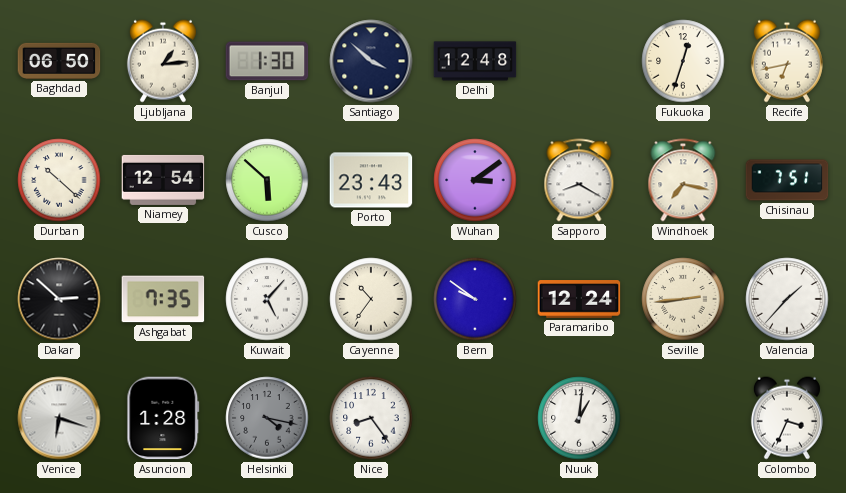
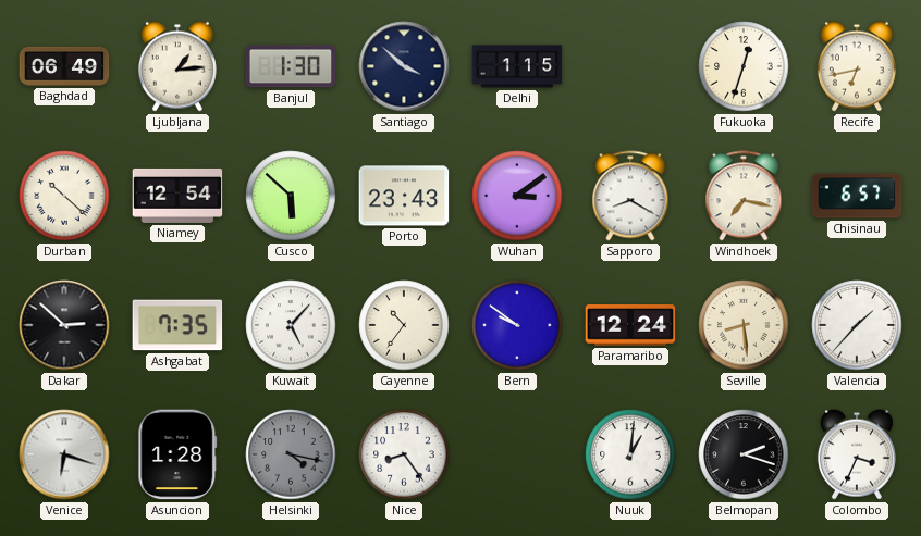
Baghdad: 06:50 -> 06:49 (64, 66)
Delhi: 12:48 -> 1:15 (517, 66)
Chisinau: 7:51 -> 6:57 (857, 196)
Seville: 2:44 -> 8:29 (744, 325)
Belmopan: none -> 2:18 (744, 454)
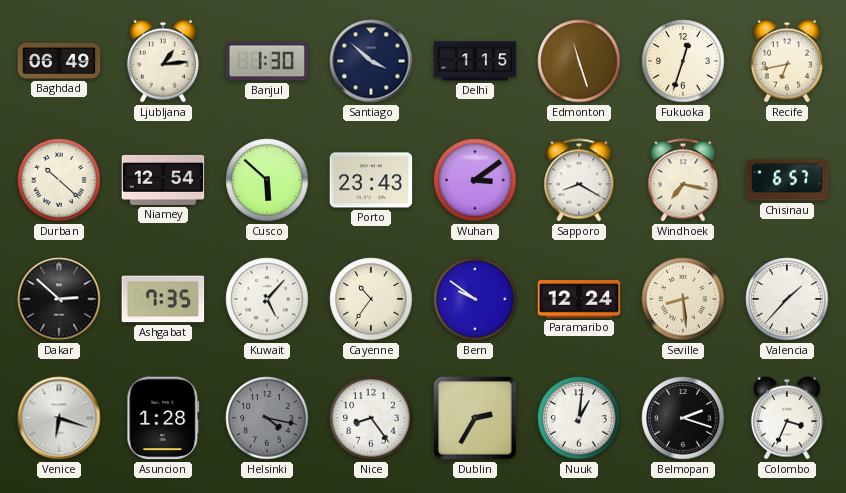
Edmonton: none -> 11:27 (579, 61)
Dublin: none -> 2:35 (475, 418)
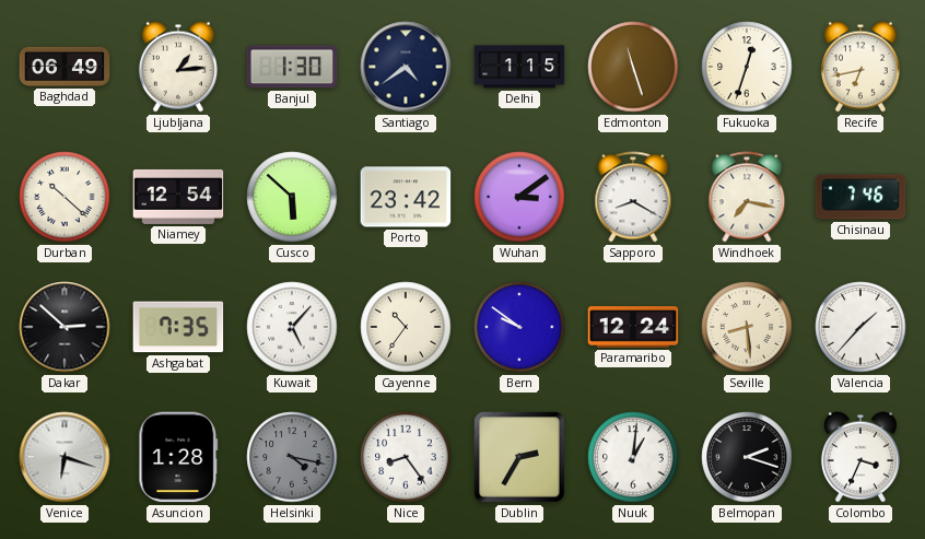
Santiago: 3:52 -> 4:39 (406, 67)
Porto: 23:43 -> 23:42 (406, 197)
Chisinau: 6:57 -> 7:46 (860, 197)
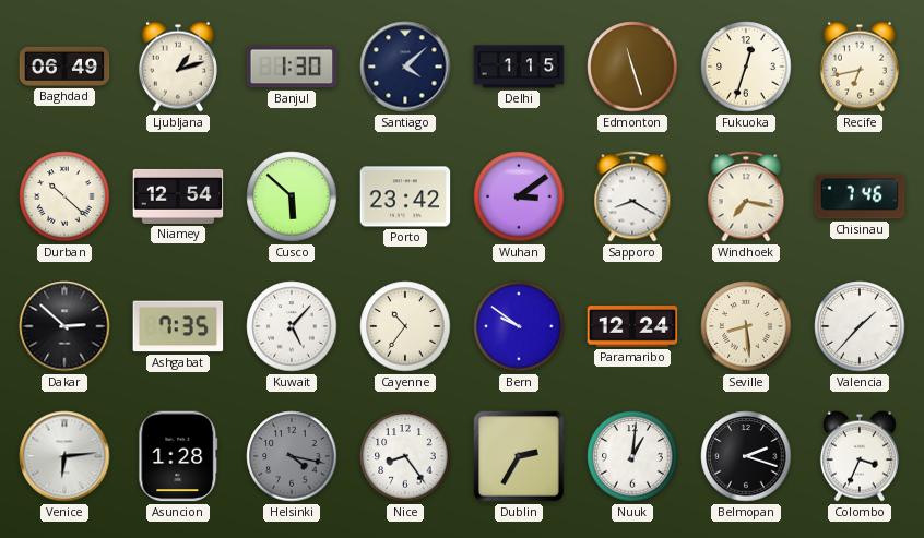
Ljubljana: 1:14 -> 1:12 (178, 67)
Santiago: 4:39 -> 4:08 (405, 67)
Venice: 6:18 -> 6:14 (64, 456)
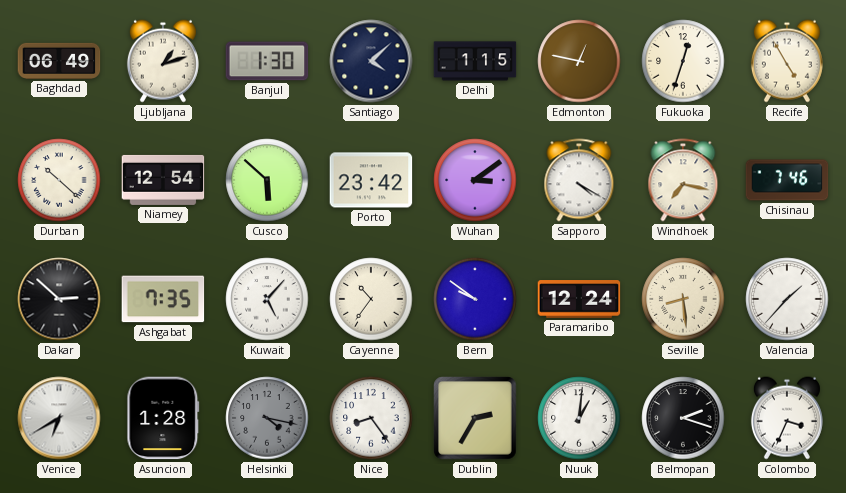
Edmonton: 11:27 -> 12:47 (579, 61)
Recife: 6:43 -> 4:55 (787, 61)
Sapporo: 8:20 -> 4:20 (579, 180)
Venice: 6:14 -> 6:40 (59, 418)
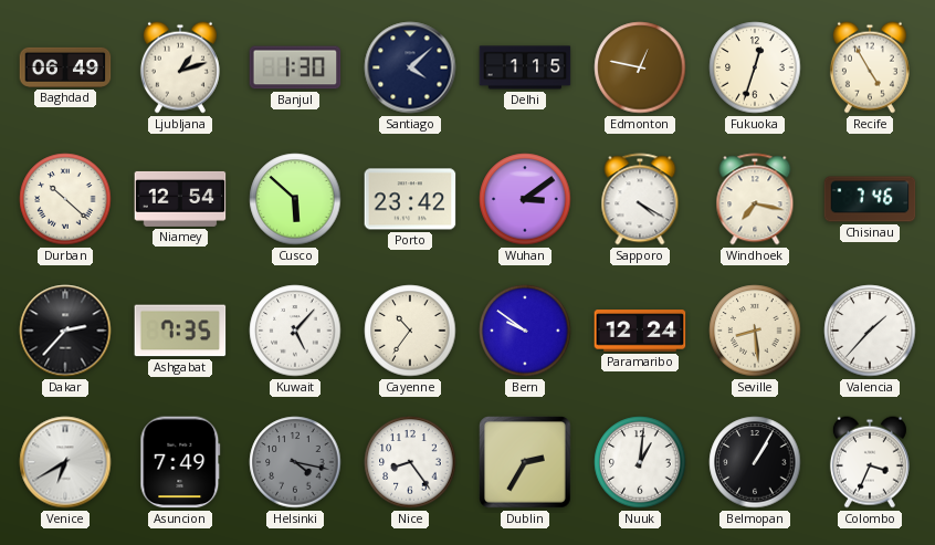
Dakar: 2:52 -> 2:37 (65, 331)
Asuncion: 1:28 -> 7:49 (180, 462)
Belmopan: 2:18 -> 1:05 (755, 462)
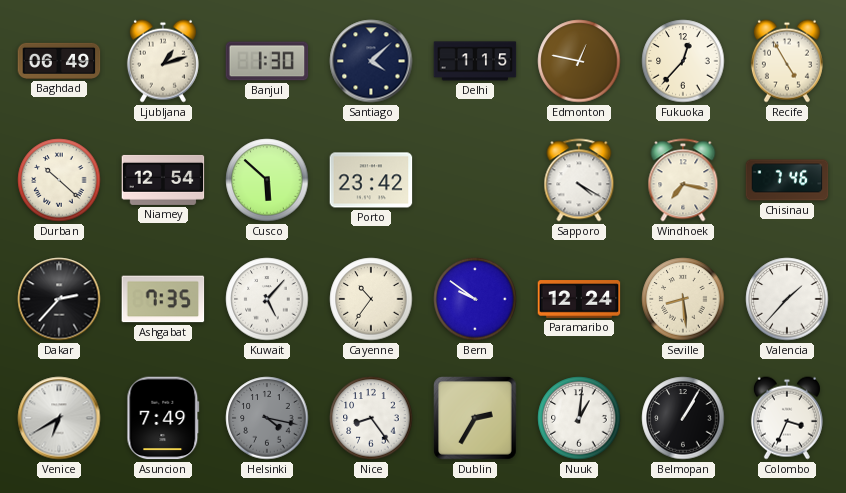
Fukuoka: 12:33 -> 12:37 (683, 61)
Wuhan: 3:09 -> none (525, 199)
